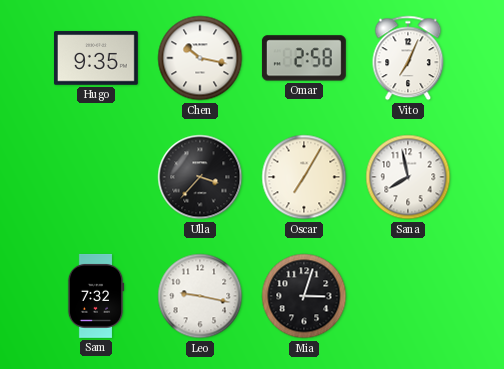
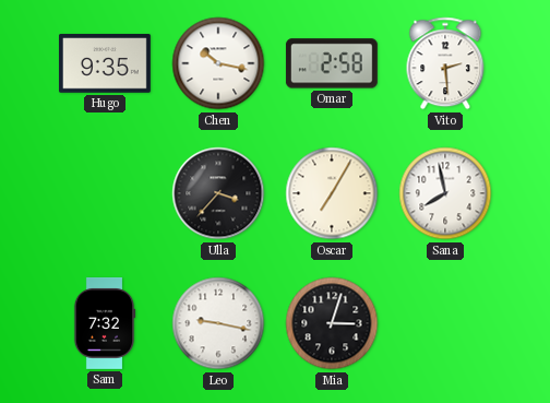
Vito: 7:04 -> 2:29 (445, 63)
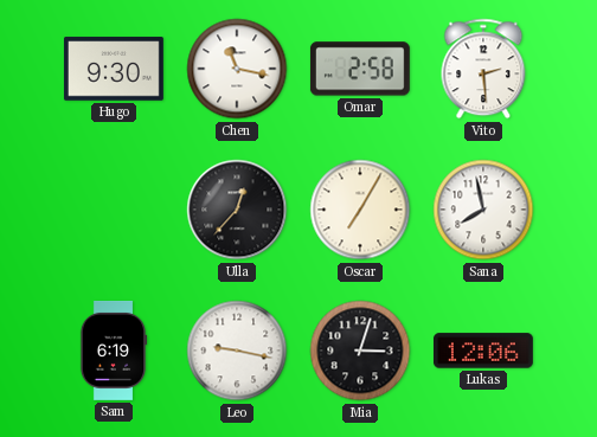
Hugo: 9:35 -> 9:30 (114, 69)
Chen: 10:17 -> 11:17 (237, 69)
Ulla: 3:37 -> 12:37 (237, 210)
Sam: 7:32 -> 6:19 (114, 351)
Lukas: none -> 12:06 (483, 351)
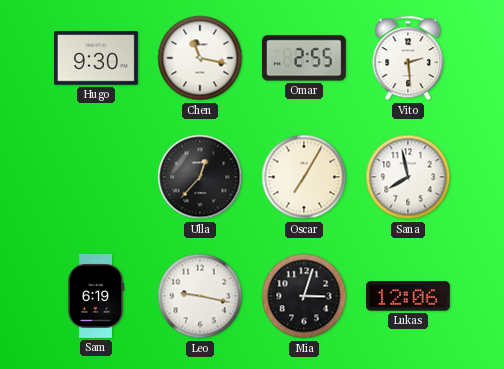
Omar: 2:58 -> 2:55 (304, 58)
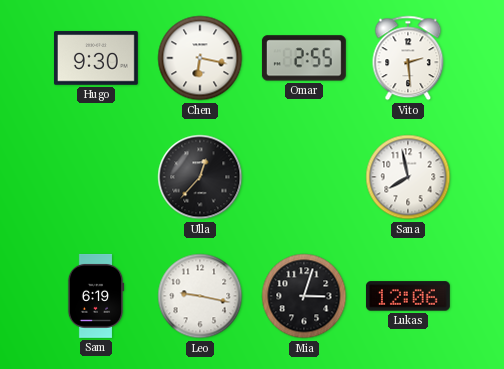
Chen: 11:17 -> 6:17 (200, 58)
Oscar: 7:05 -> none (304, 177)
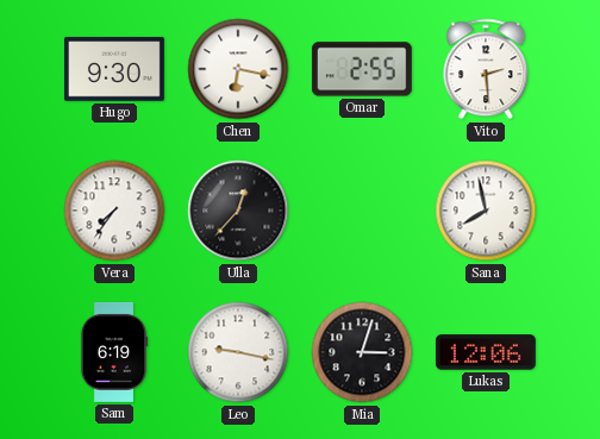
Vera: none -> 7:36 (114, 211)
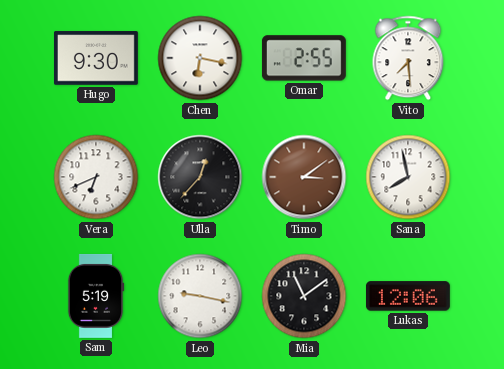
Vito: 2:29 -> 7:29 (408, 58)
Vera: 7:36 -> 6:41 (96, 177)
Timo: none -> 3:09 (304, 177)
Sam: 6:19 -> 5:19 (96, 296)
Mia: 3:03 -> 11:09 (304, 296)
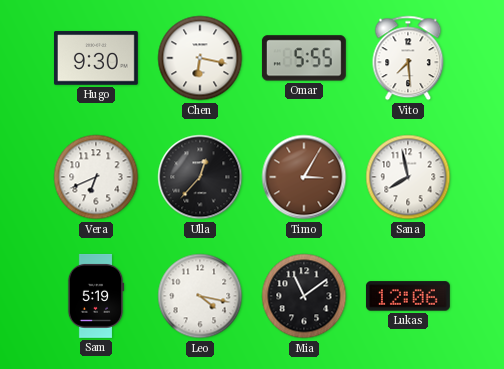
Omar: 2:55 -> 5:55 (304, 58)
Timo: 3:09 -> 3:05 (304, 177)
Leo: 9:17 -> 4:17 (200, 296)
